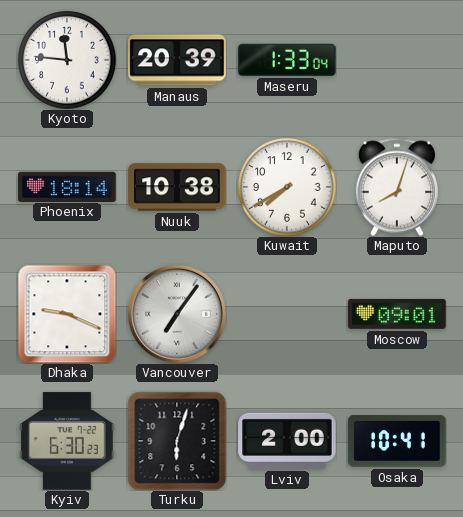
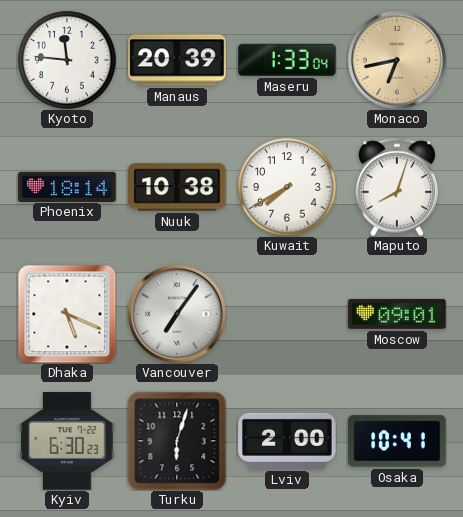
Monaco: none -> 6:43 (397, 60)
Dhaka: 9:19 -> 5:19 (67, 314)
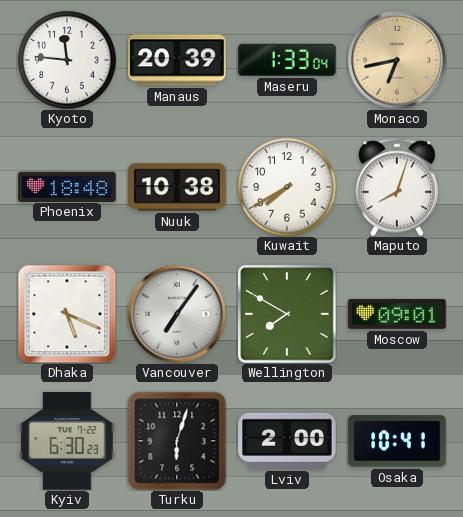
Phoenix: 18:14 -> 18:48 (67, 186)
Wellington: none -> 7:50 (287, 314)
